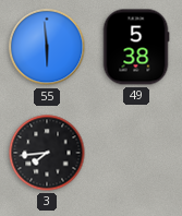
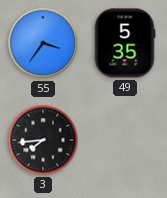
55: 5:59 -> 3:36 (43, 43)
49: 5:38 -> 5:35 (125, 43)
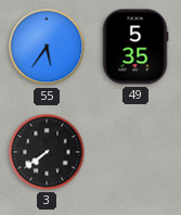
55: 3:36 -> 5:36 (47, 47)
3: 7:44 -> 7:39 (47, 152)
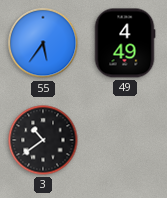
49: 5:35 -> 4:49 (125, 43)
3: 7:39 -> 10:39 (43, 140)
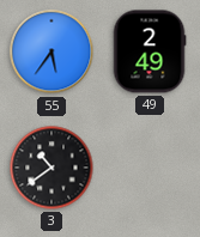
49: 4:49 -> 2:49 (150, 51)
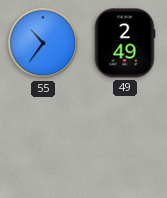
55: 5:36 -> 10:36 (43, 43)
3: 10:39 -> none (51, 168)
